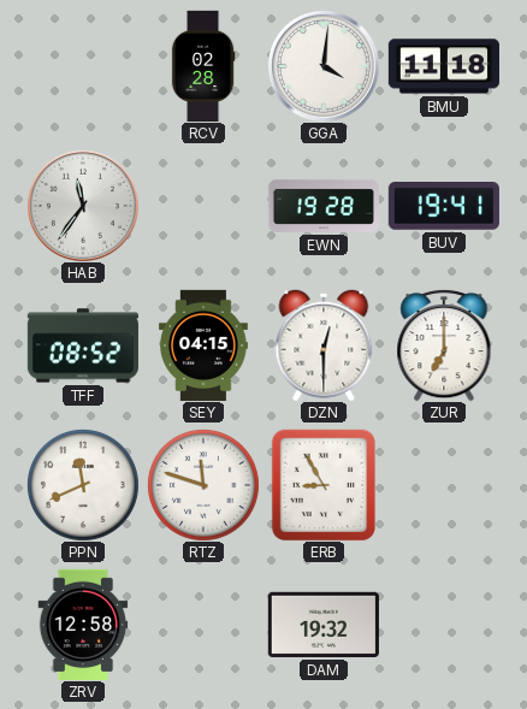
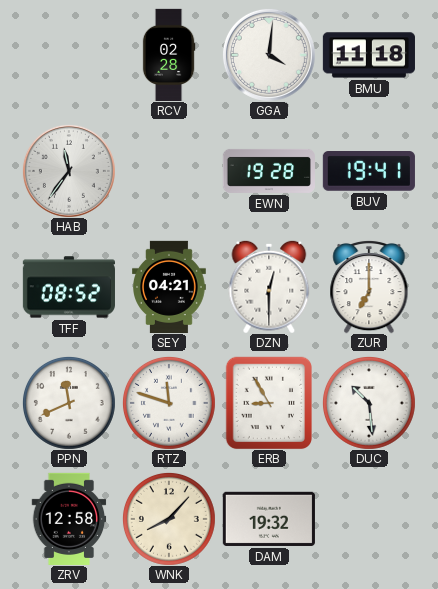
SEY: 04:15 -> 04:21 (170, 286)
DUC: none -> 10:29 (369, 403)
WNK: none -> 8:07 (169, 519)
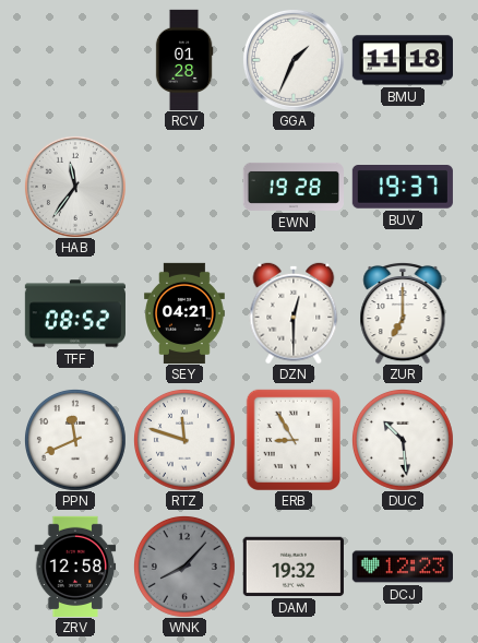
RCV: 02:28 -> 01:28 (184, 59)
GGA: 4:01 -> 1:34 (294, 60)
BUV: 19:41 -> 19:37 (403, 188)
WNK dial: cream -> grey (184, 567)
DCJ: none -> 12:23 (403, 567)
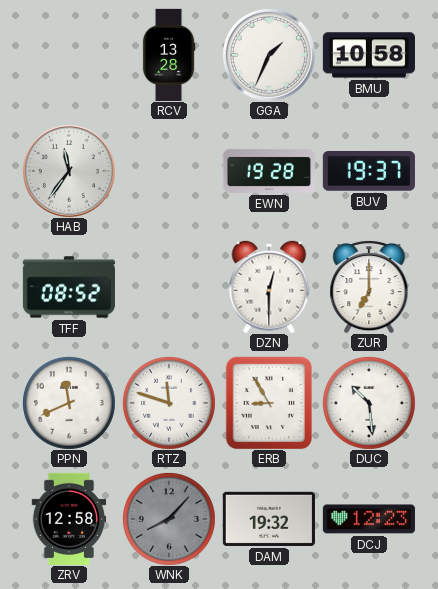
RCV: 01:28 -> 13:28 (169, 54)
BMU: 11:18 -> 10:58 (369, 55)
SEY: 04:21 -> none (186, 312)
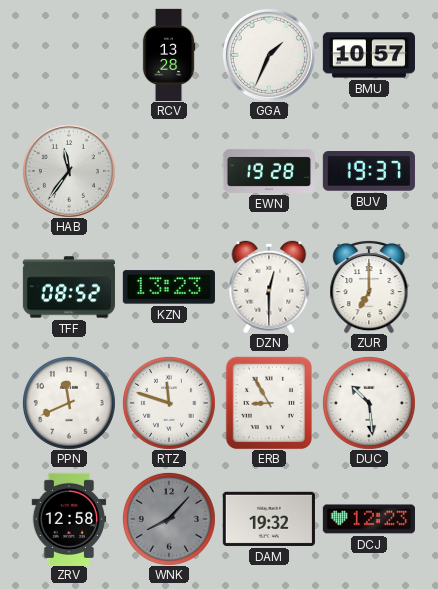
BMU: 10:58 -> 10:57 (369, 55)
KZN: none -> 13:23 (169, 287)
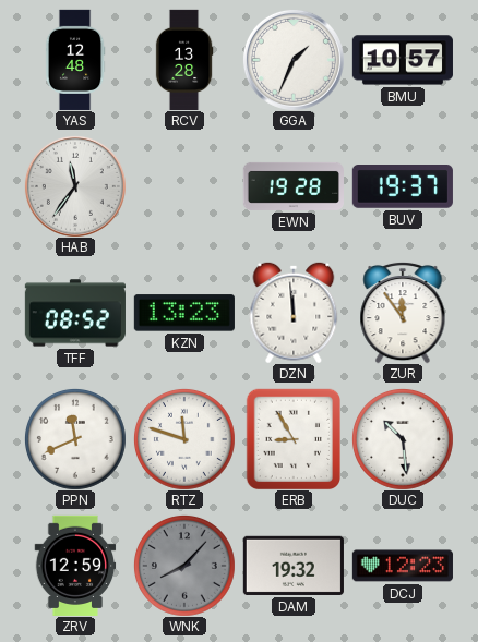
YAS: none -> 12:48 (75, 59)
DZN: 12:30 -> 11:59 (294, 313)
ZUR: 7:00 -> 11:54 (403, 313)
ZRV: 12:58 -> 12:59 (75, 566)
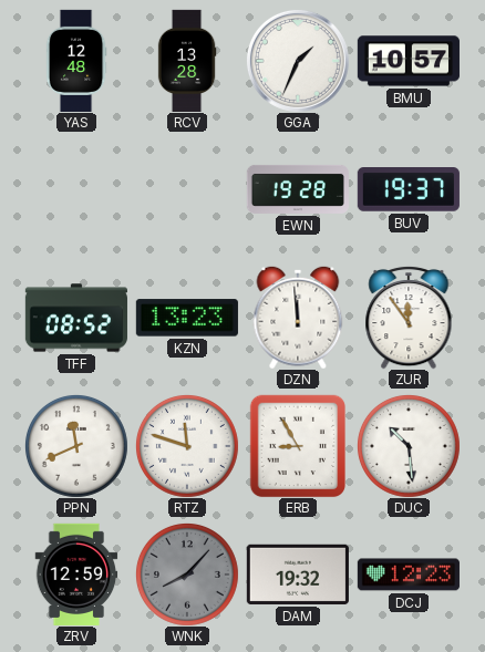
HAB: 11:36 -> none (75, 186)
